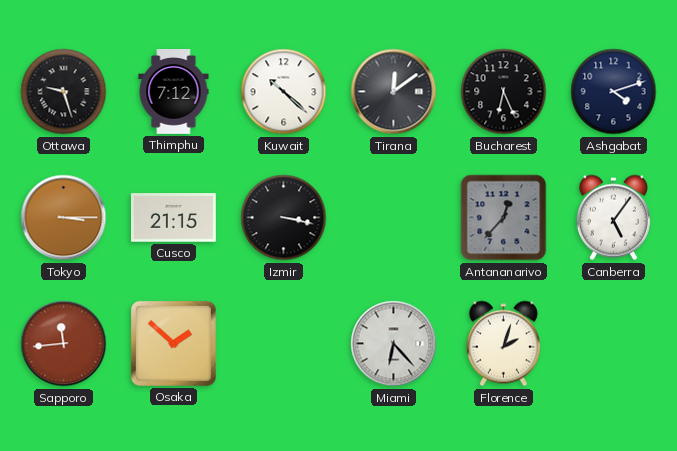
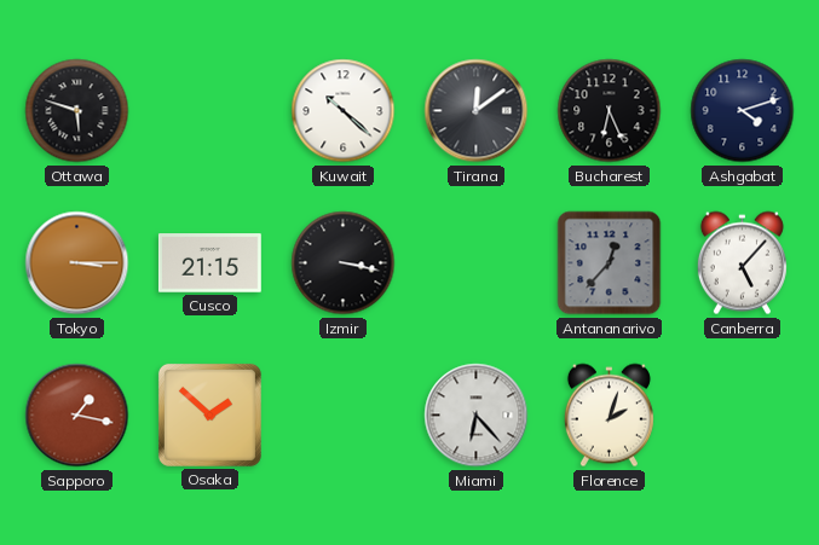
Ottawa: 9:27 -> 5:48 (77, 111)
Thimphu: 7:12 -> none (174, 92)
Canberra: 5:06 -> 5:07 (742, 263)
Sapporo: 11:44 -> 1:17 (77, 416)
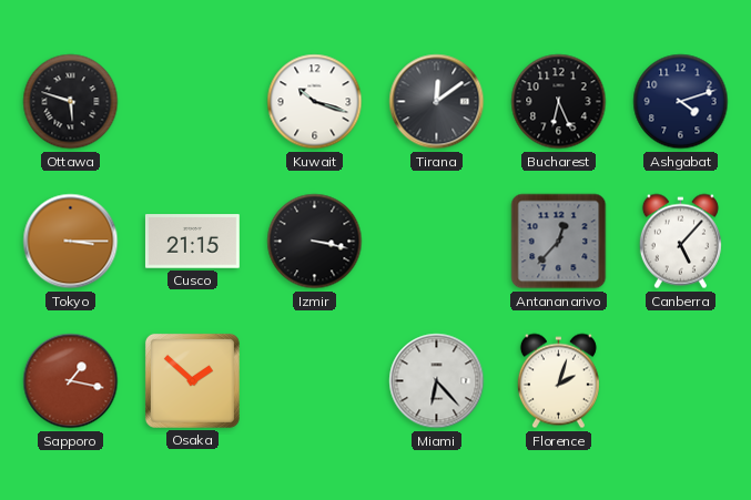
Kuwait: 10:22 -> 10:18 (315, 102)
